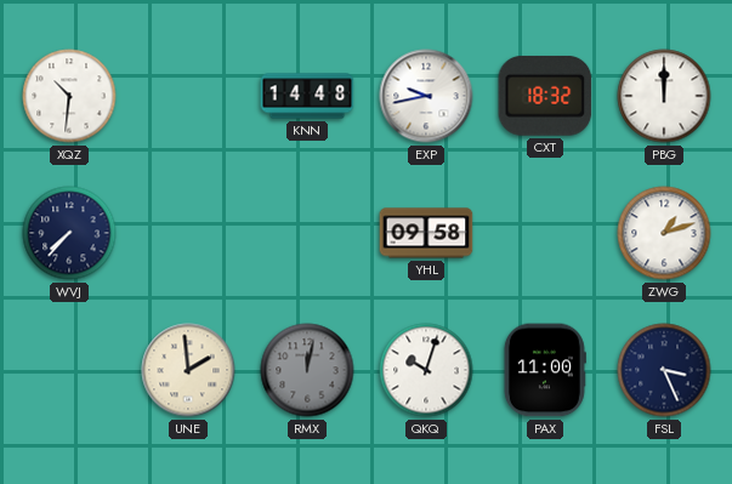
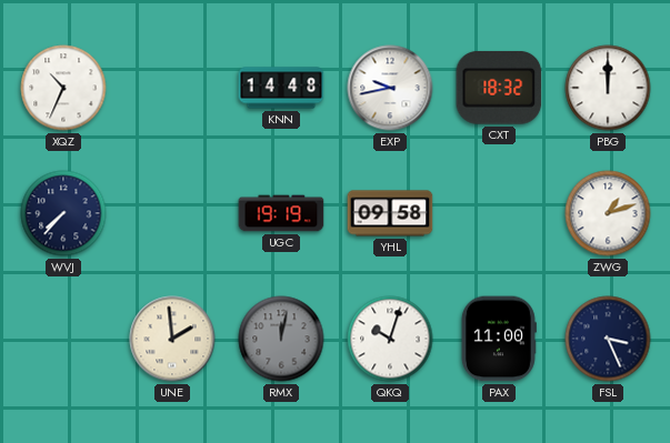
XQZ: 10:31 -> 10:34 (63, 88)
UGC: none -> 19:19 (281, 213)
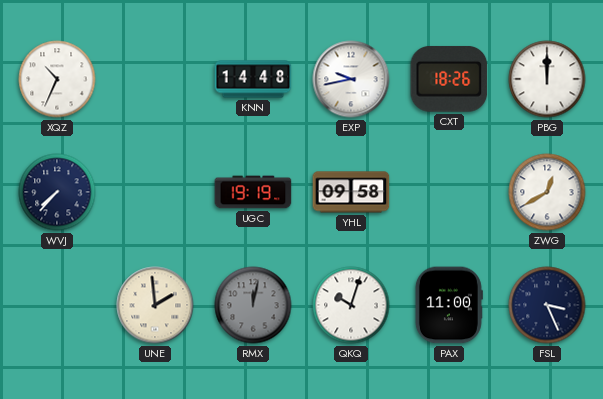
CXT: 18:32 -> 18:26 (449, 79)
ZWG: 1:12 -> 12:40 (547, 192)
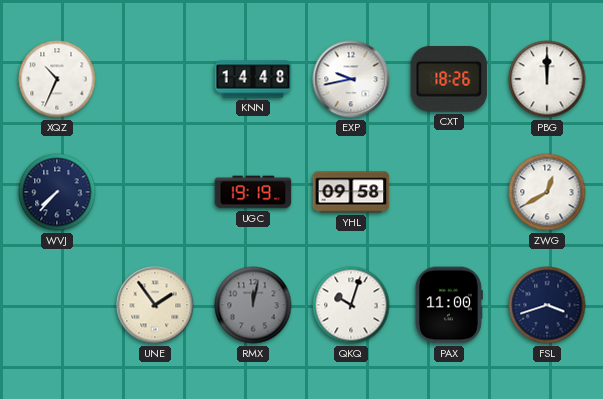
UNE: 1:59 -> 1:54 (155, 305)
FSL: 3:26 -> 3:42 (547, 305)
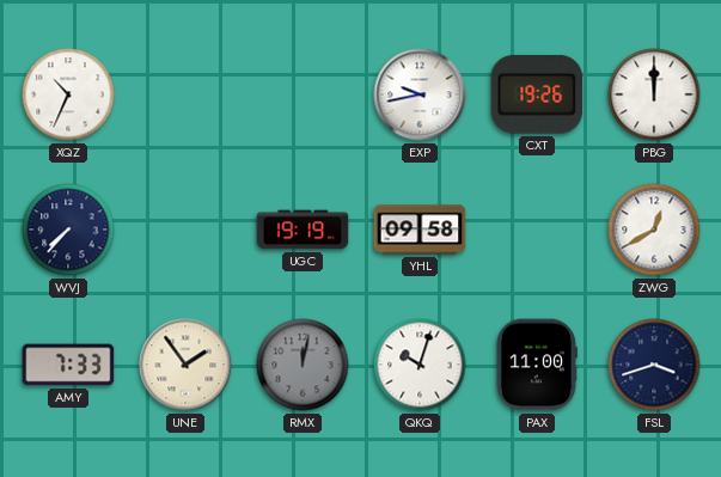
KNN: 14:48 -> none (253, 79)
CXT: 18:26 -> 19:26 (537, 94)
AMY: none -> 7:33 (68, 365)
